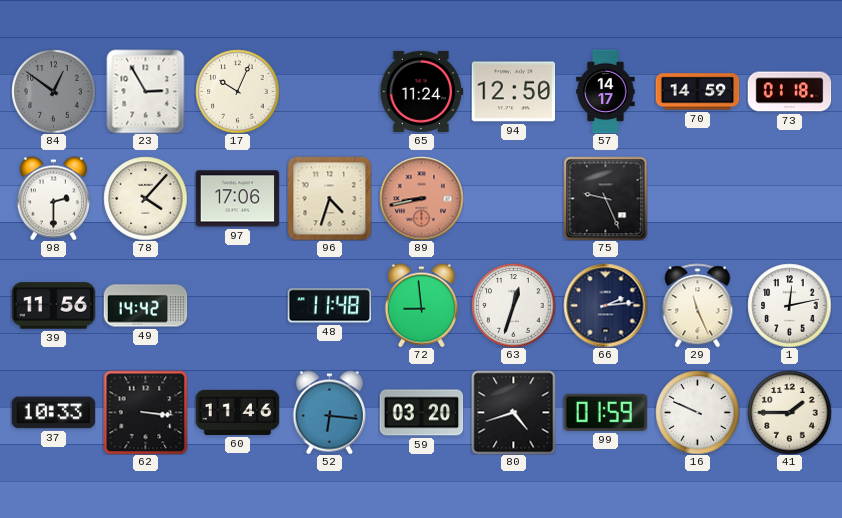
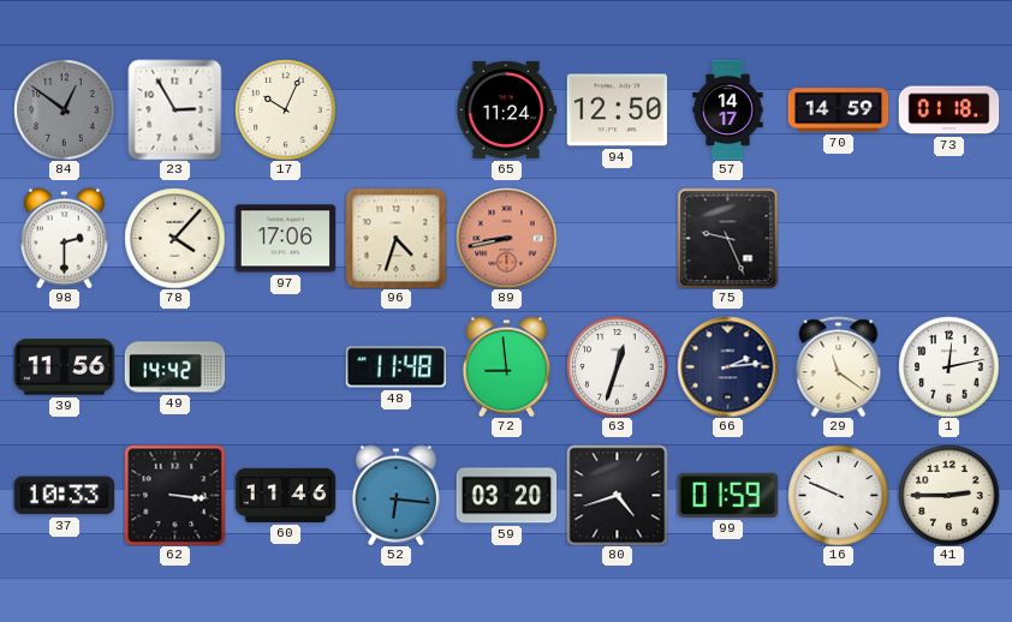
29: 11:26 -> 11:21 (839, 366)
41: 1:45 -> 2:45 (948, 495)
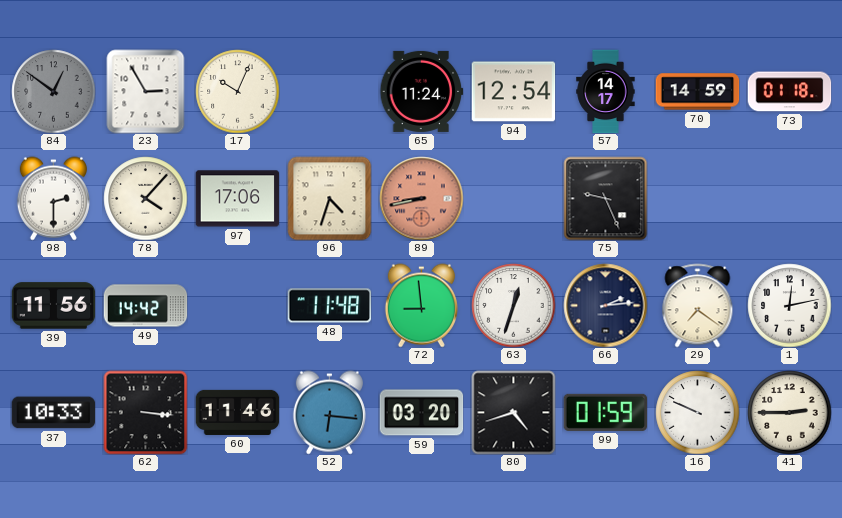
94: 12:50 -> 12:54 (513, 92)
29: 11:21 -> 7:21 (698, 305)
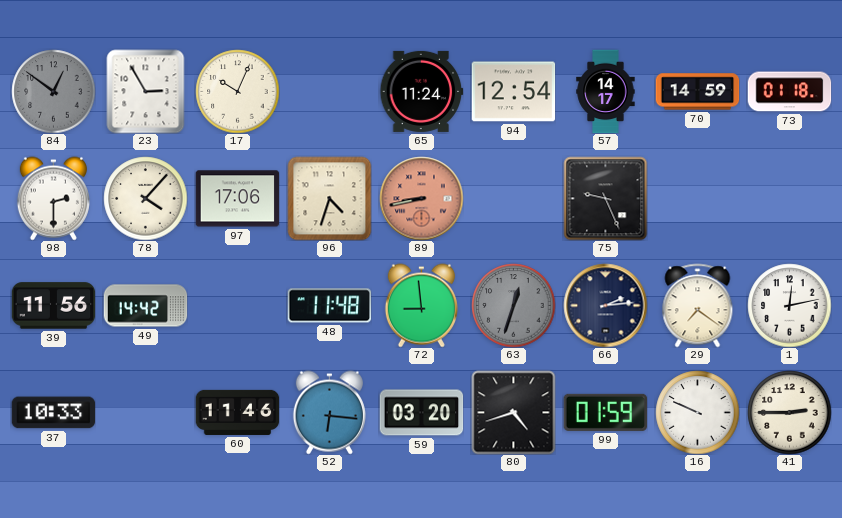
63 dial: white -> grey (513, 305)
62: 3:16 -> none (145, 412)
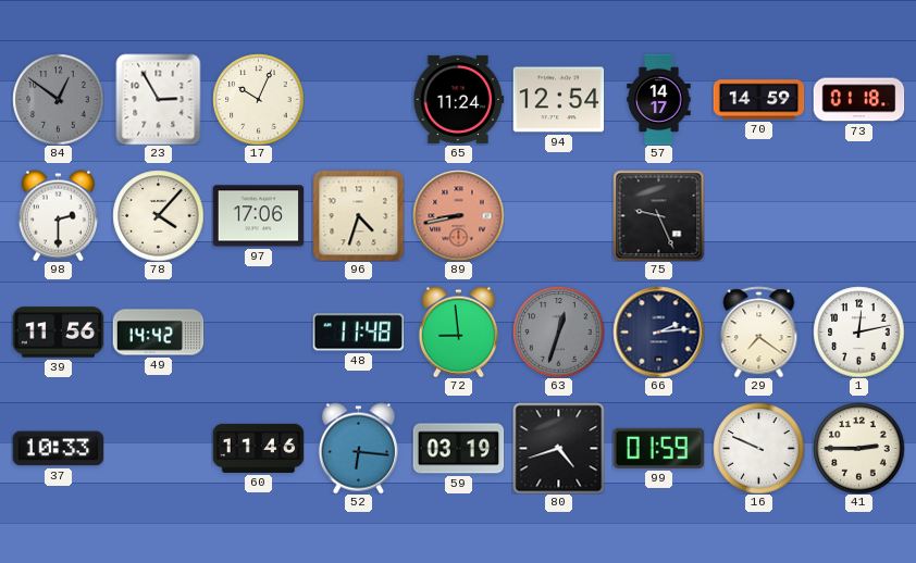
59: 03:20 -> 03:19 (458, 449)
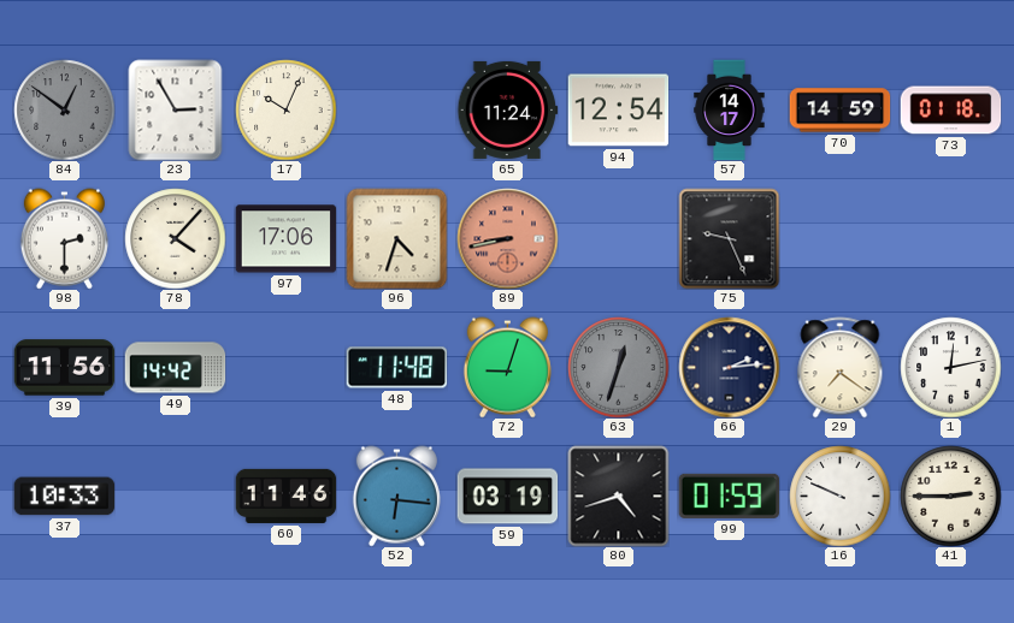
72: 8:59 -> 9:03 (507, 367)
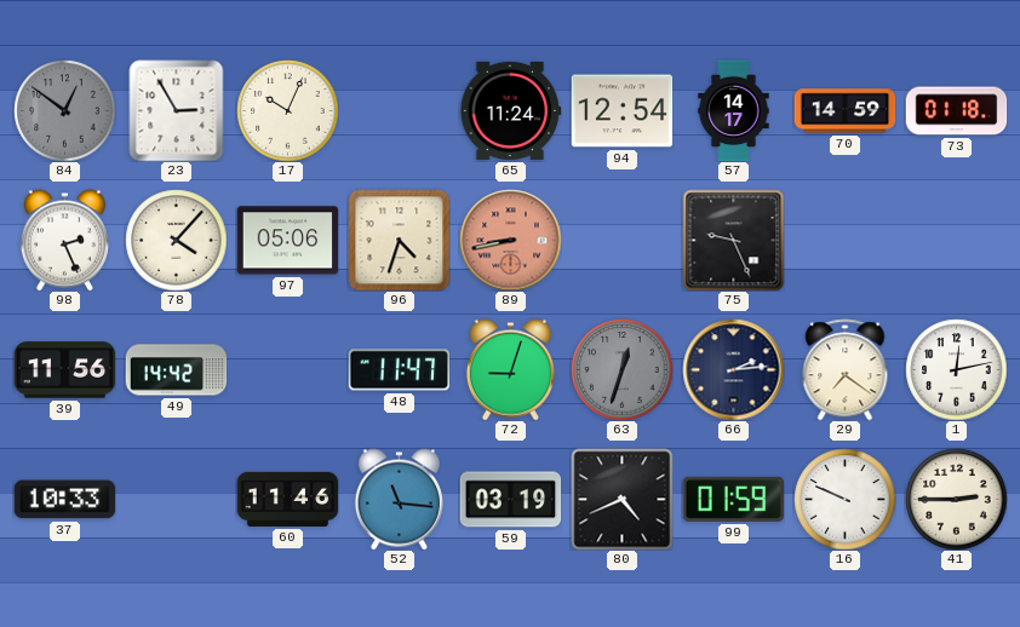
98: 2:30 -> 2:26 (64, 240)
97: 17:06 -> 05:06 (287, 241)
48: 11:48 -> 11:47 (399, 370)
52: 6:16 -> 11:16 (399, 499)
80: 4:42 -> 4:41 (621, 499)
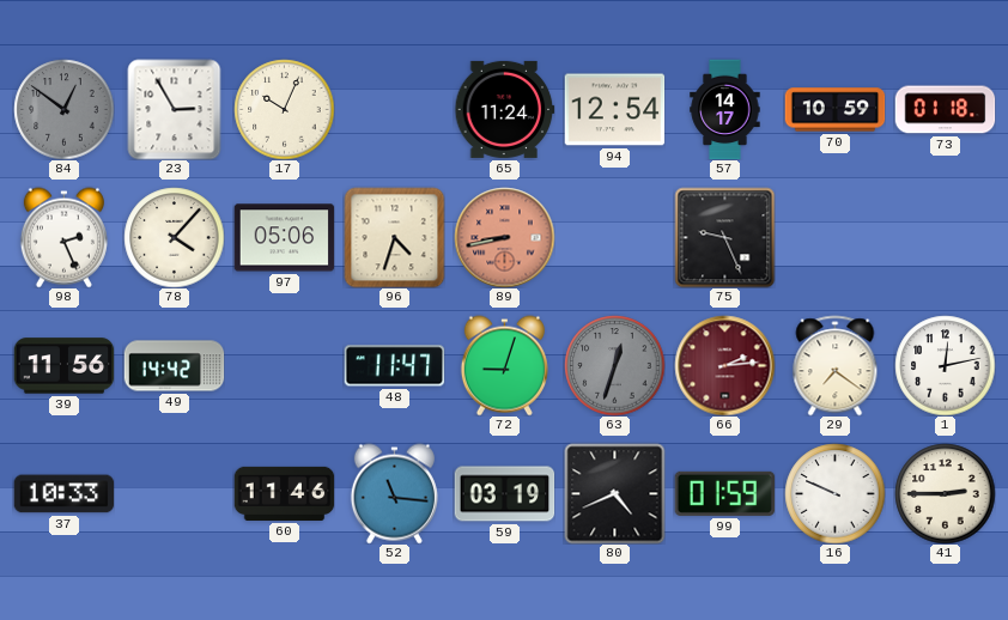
70: 14:59 -> 10:59 (834, 110)
66 dial: navy -> burgundy (724, 365)
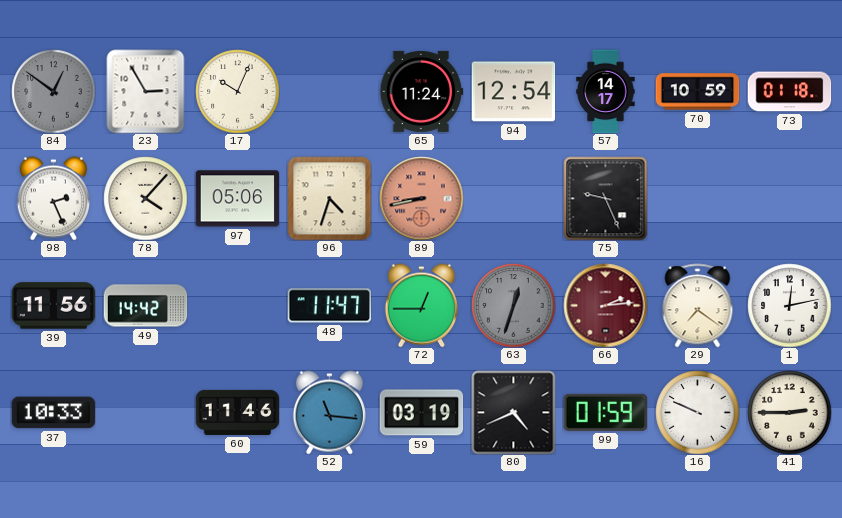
72: 9:03 -> 12:45 (421, 305)
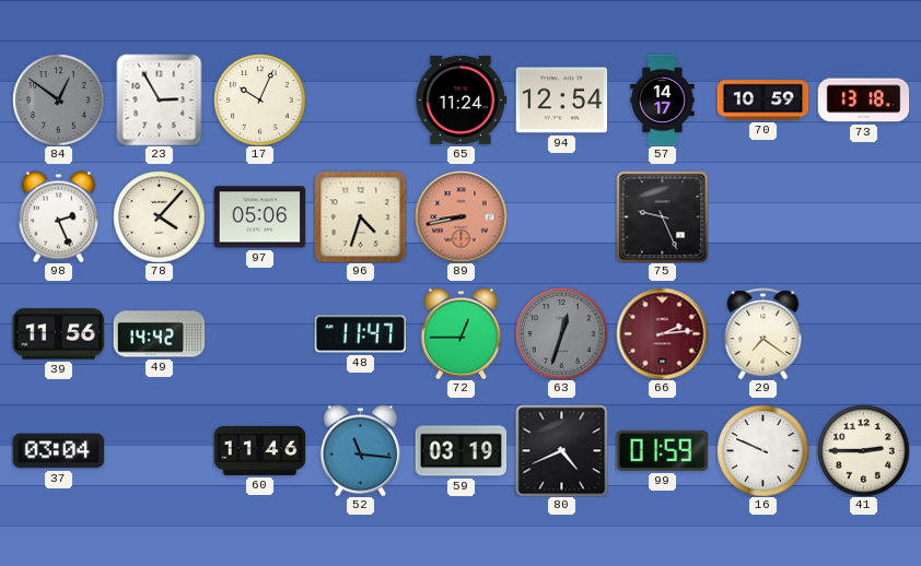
73: 01:18 -> 13:18 (863, 101)
1: 12:13 -> none (789, 305)
37: 10:33 -> 03:04 (58, 451)
